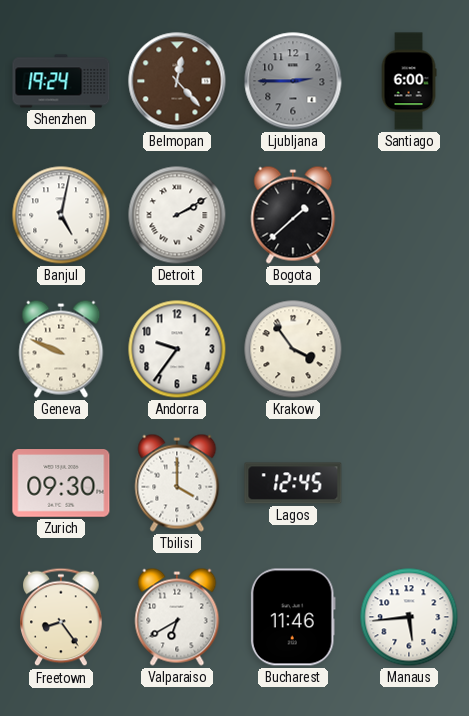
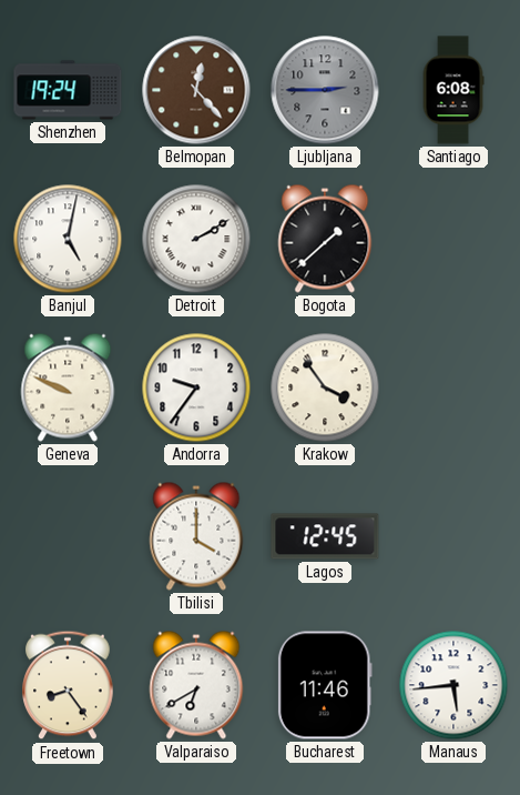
Santiago: 6:00 -> 6:08 (453, 90)
Zurich: 09:30 -> none (61, 483)
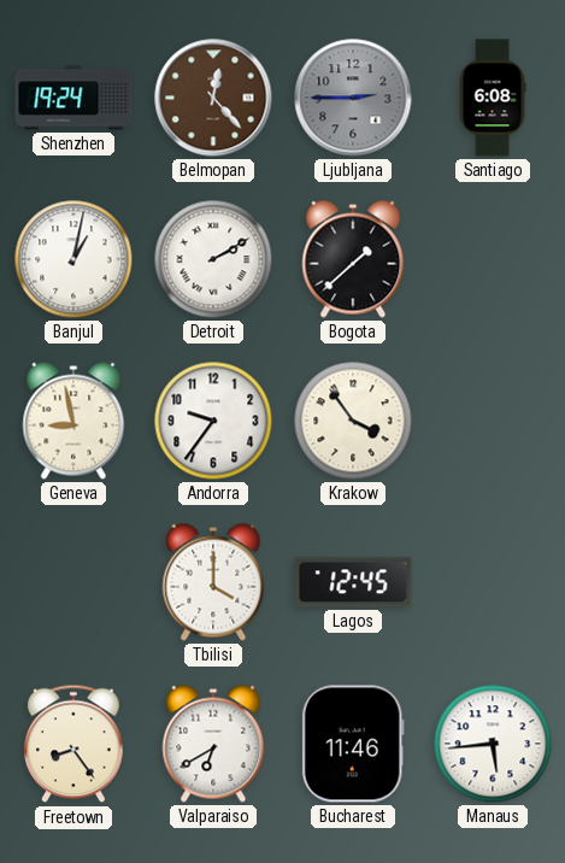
Banjul: 5:02 -> 1:02 (73, 259)
Geneva: 9:49 -> 8:58 (73, 421)
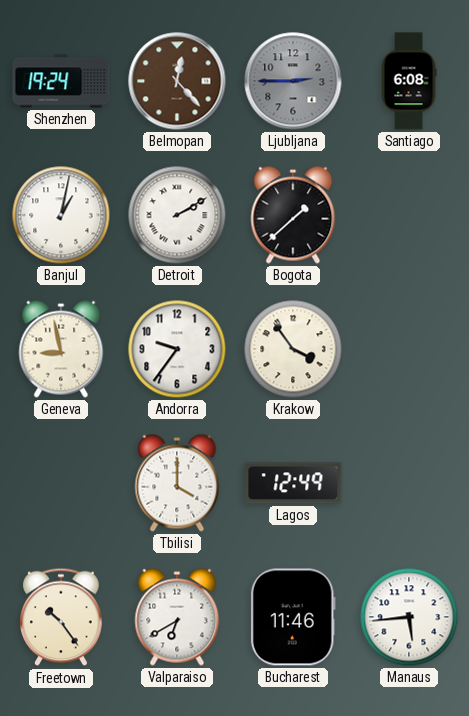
Lagos: 12:45 -> 12:49 (293, 483)
Freetown: 8:24 -> 10:24 (61, 617)
